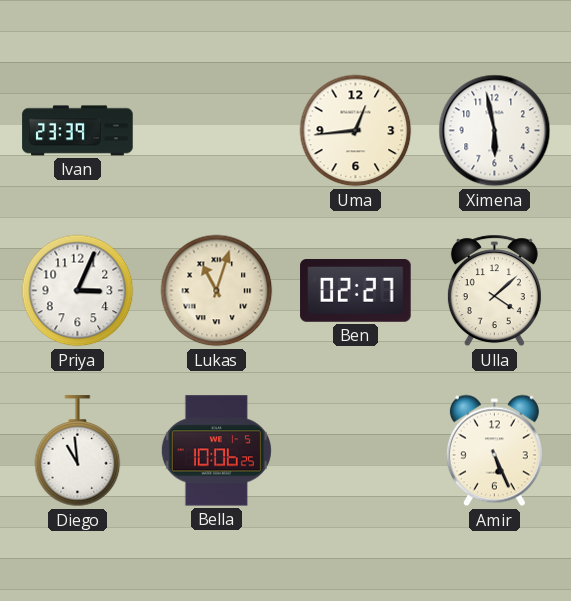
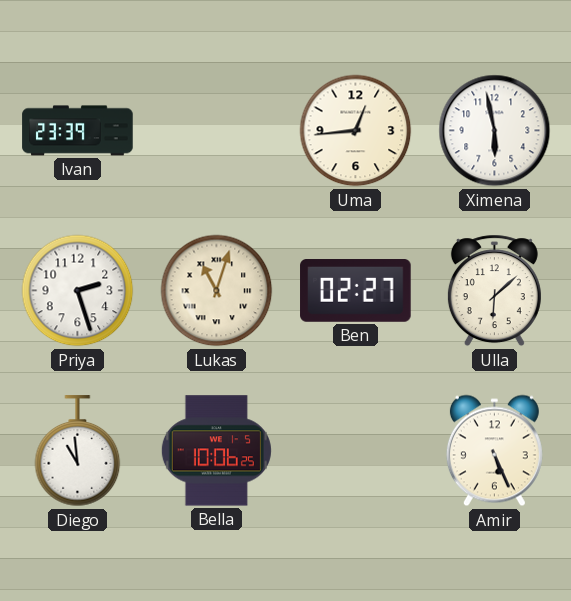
Priya: 3:04 -> 2:27 (78, 291)
Ulla: 4:08 -> 6:08 (494, 291)
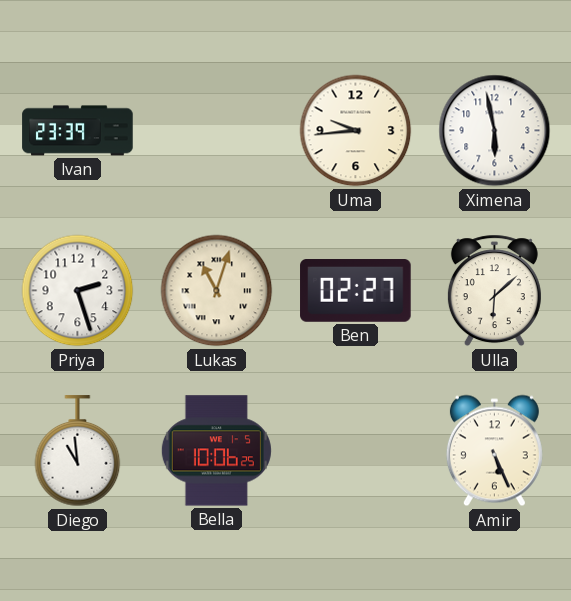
Uma: 12:44 -> 9:44 (356, 131)
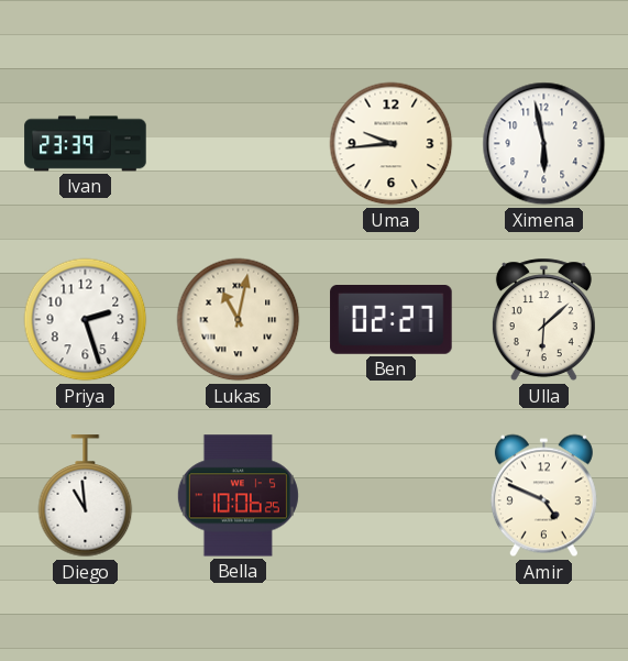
Lukas: 11:03 -> 11:02 (239, 320)
Amir: 5:26 -> 4:49 (543, 496)
